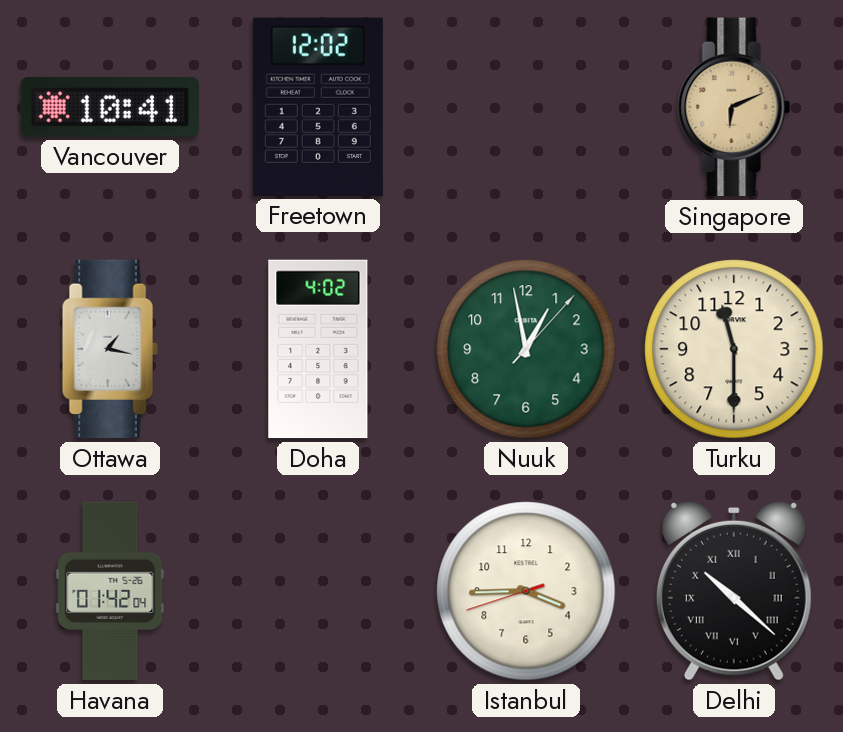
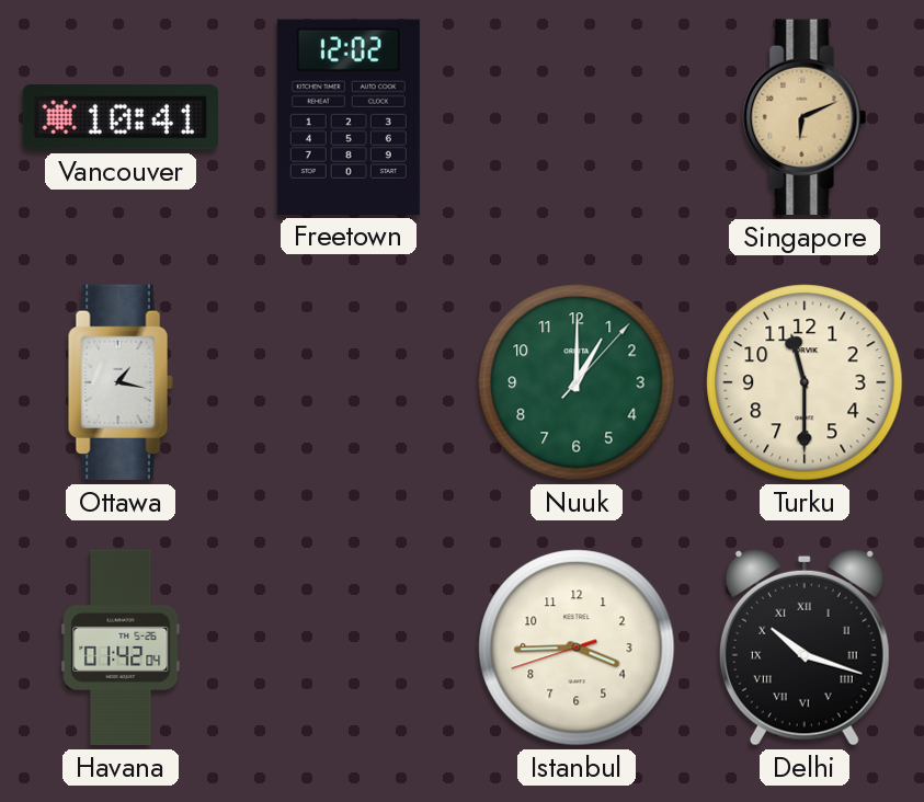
Doha: 4:02 -> none (318, 349)
Nuuk: 12:58 -> 1:00 (577, 382)
Delhi: 10:22 -> 10:18 (805, 648)
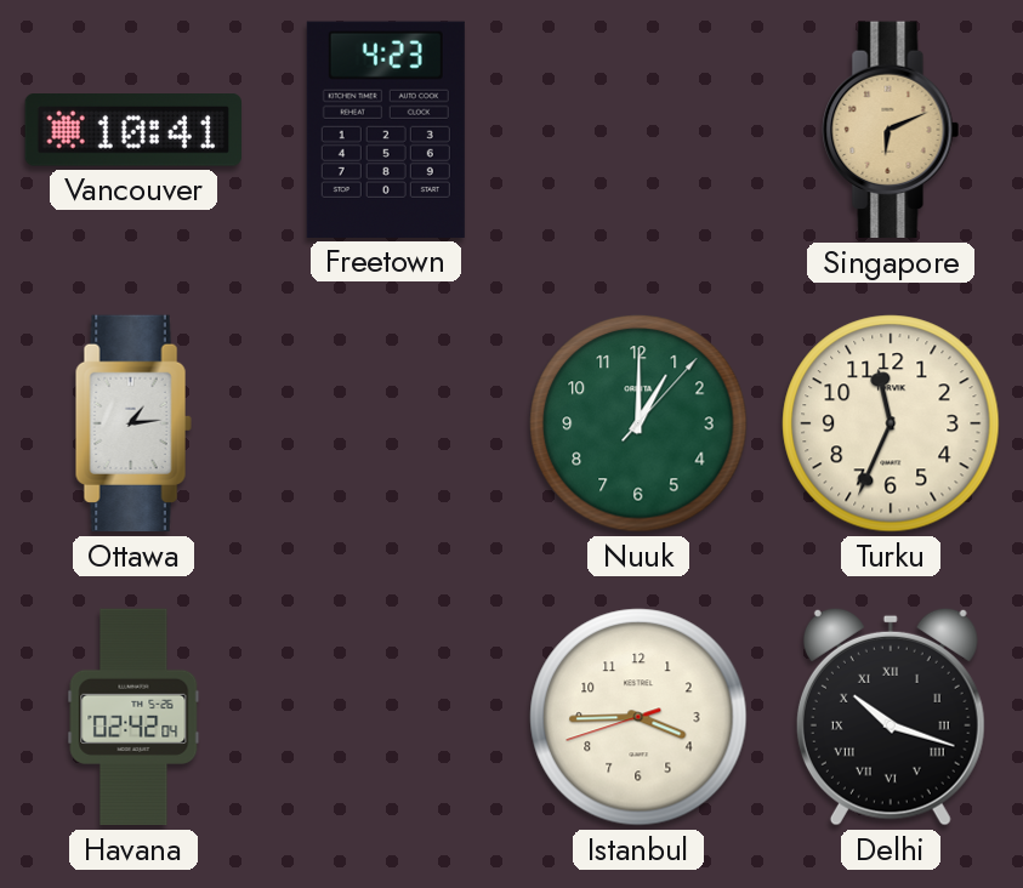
Freetown: 12:02 -> 4:23 (386, 130)
Ottawa: 1:17 -> 1:14 (133, 423)
Turku: 11:30 -> 11:34 (891, 423)
Havana: 01:42 -> 02:42 (133, 717)
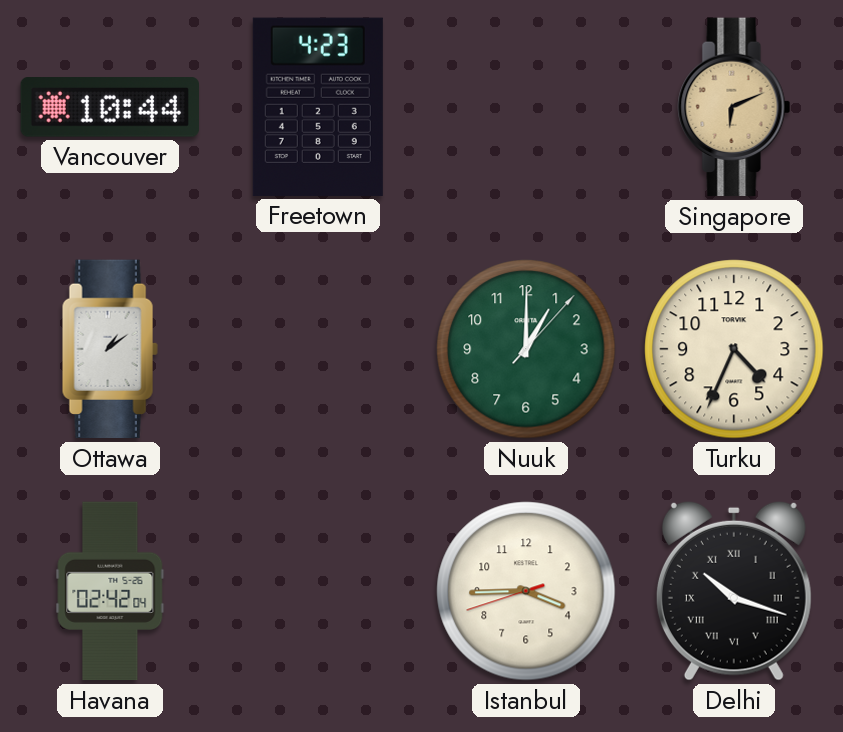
Vancouver: 10:41 -> 10:44 (109, 107)
Ottawa: 1:14 -> 1:09 (110, 349)
Turku: 11:34 -> 4:34 (734, 349)
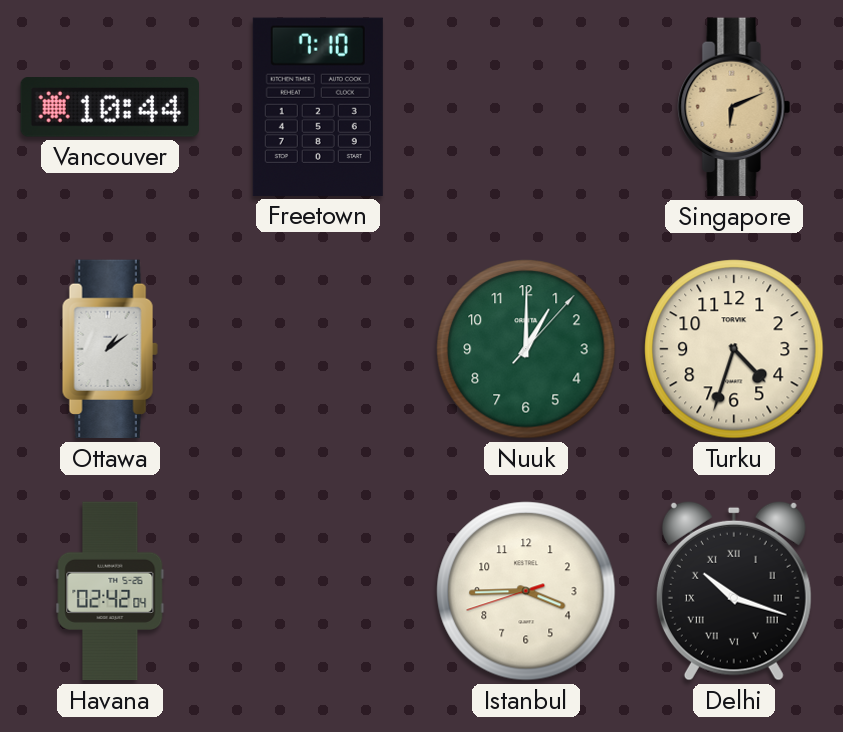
Freetown: 4:23 -> 7:10 (318, 107)
Turku: 4:34 -> 4:33 (734, 349)
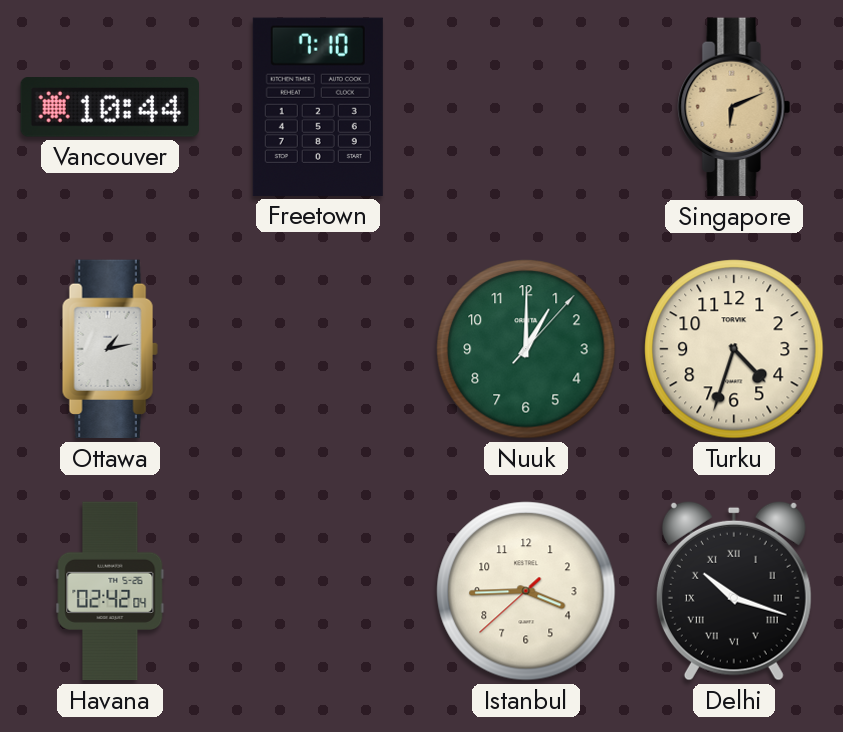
Ottawa: 1:09 -> 1:13 (110, 349)
Istanbul: 3:44:42 -> 3:44:38 (526, 591)
